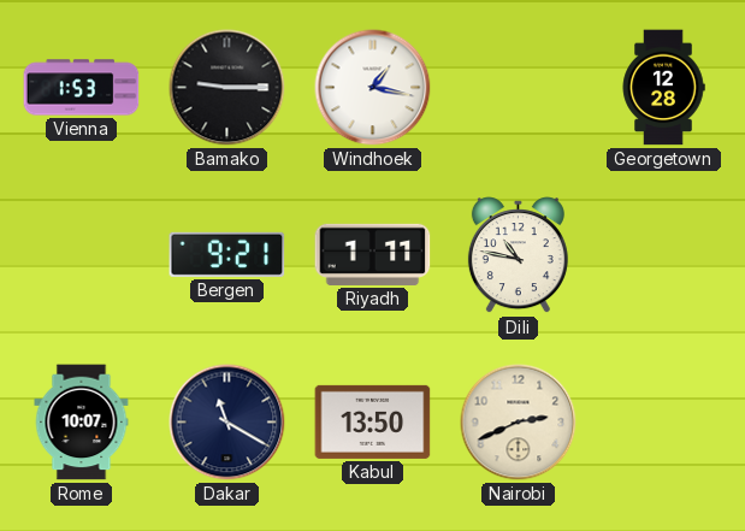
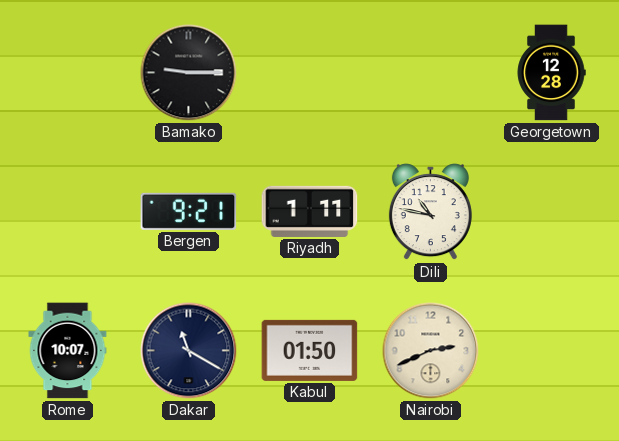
Vienna: 1:53 -> none (82, 88)
Windhoek: 1:17 -> none (373, 88)
Kabul: 13:50 -> 01:50 (310, 350)
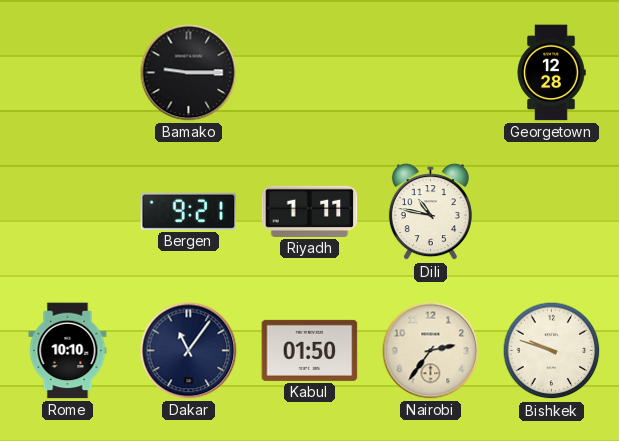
Rome: 10:07 -> 10:10 (68, 351)
Dakar: 11:20 -> 11:06 (189, 351)
Nairobi: 2:41 -> 2:36 (431, 351)
Bishkek: none -> 9:48 (552, 351)
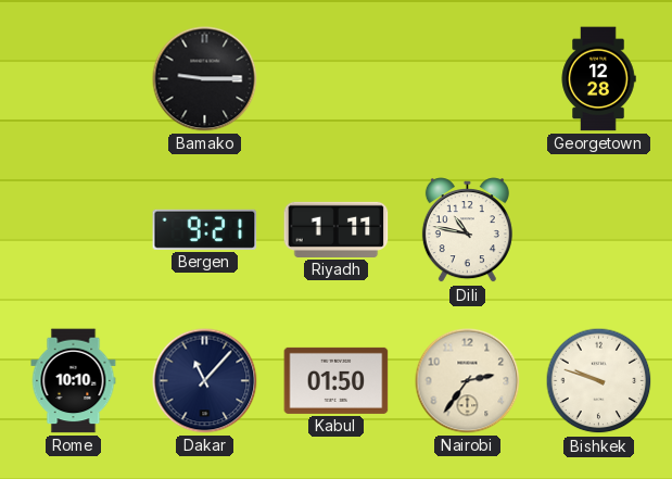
Dakar: 11:06 -> 11:07 (205, 381)
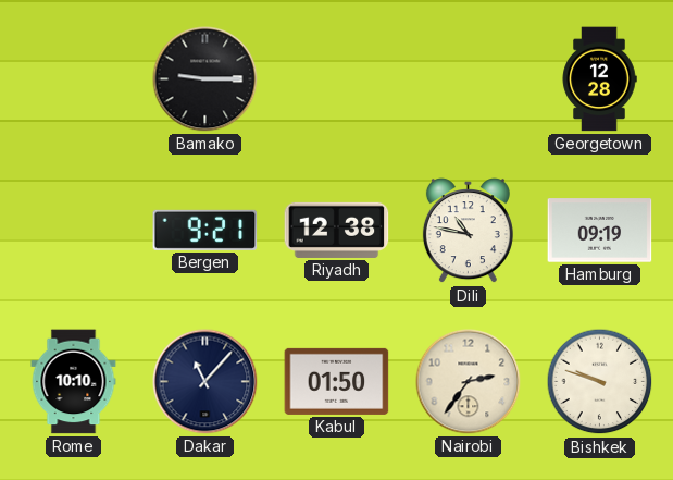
Riyadh: 1:11 -> 12:38 (337, 230)
Hamburg: none -> 09:19 (600, 231)
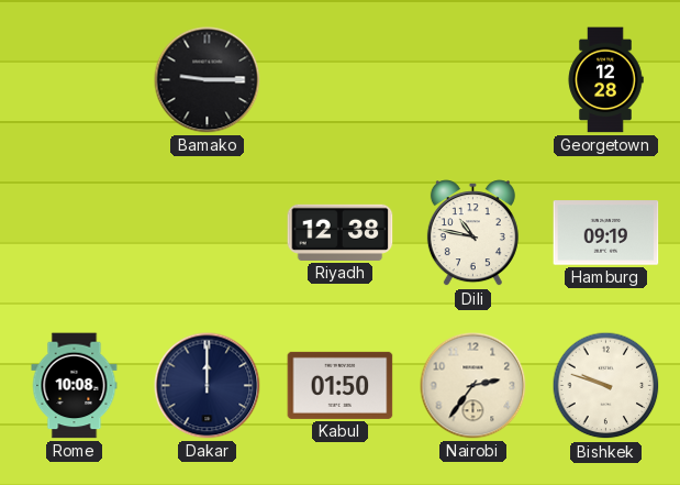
Bergen: 9:21 -> none (205, 230)
Rome: 10:10 -> 10:08 (75, 386)
Dakar: 11:07 -> 12:00 (208, 386)
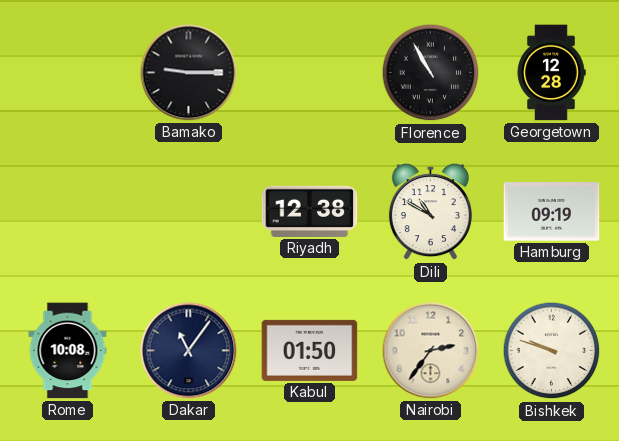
Florence: none -> 10:55 (431, 73)
Dili: 10:47 -> 10:50 (430, 212)
Dakar: 12:00 -> 11:06 (189, 351)
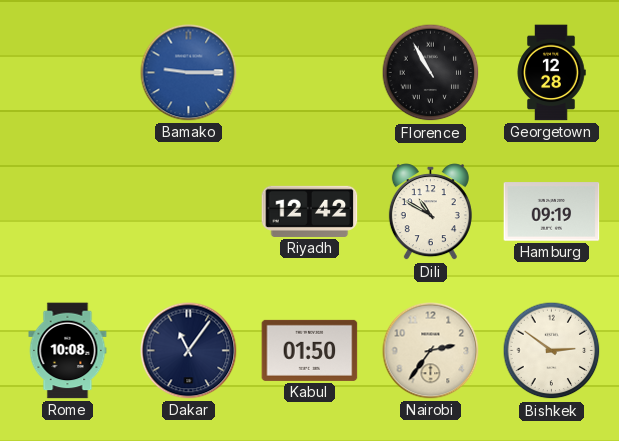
Bamako dial: black -> blue (189, 73)
Riyadh: 12:38 -> 12:42 (310, 211)
Bishkek: 9:48 -> 2:51 (552, 351)
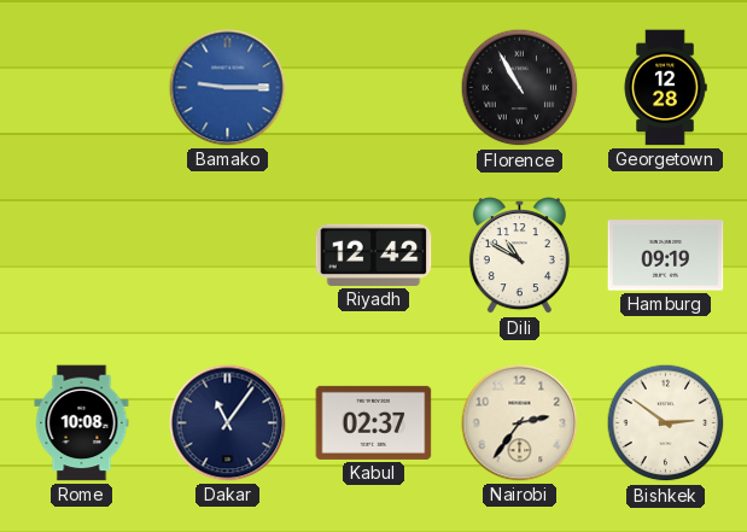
Kabul: 01:50 -> 02:37 (374, 422)
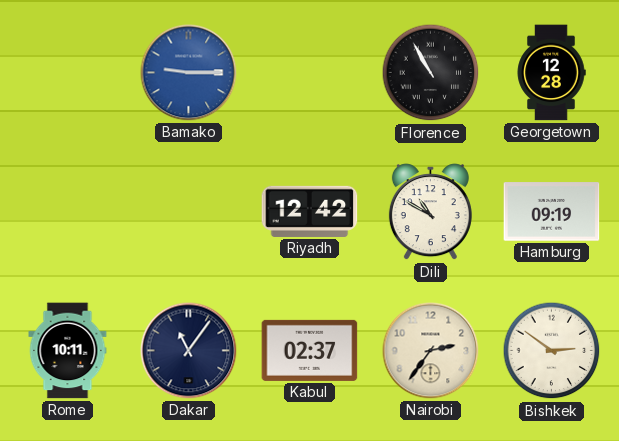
Rome: 10:08 -> 10:11 (68, 351)
